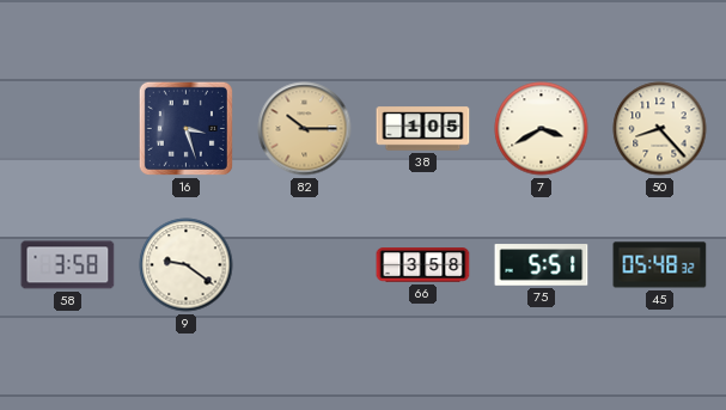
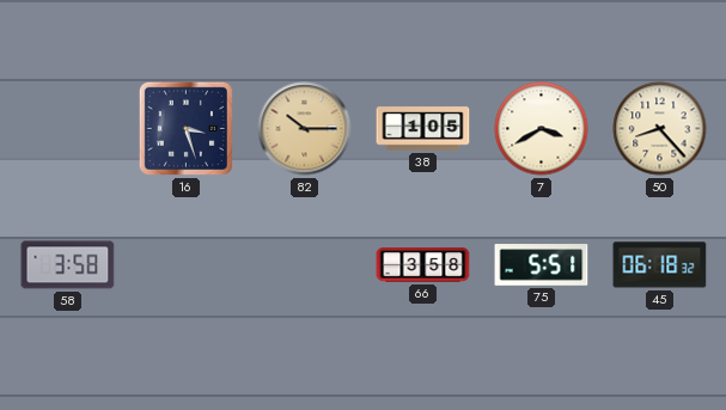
9: 9:21 -> none (187, 265)
45: 05:48 -> 06:18 (660, 265)
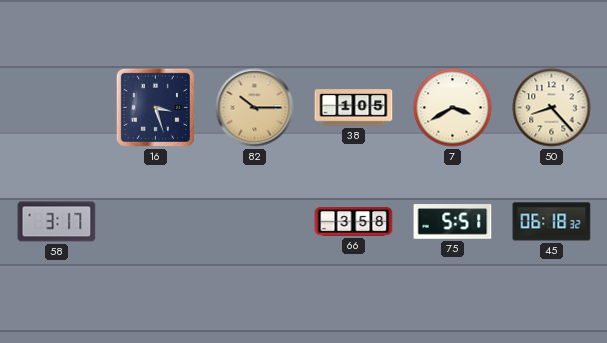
58: 3:58 -> 3:17 (57, 222)
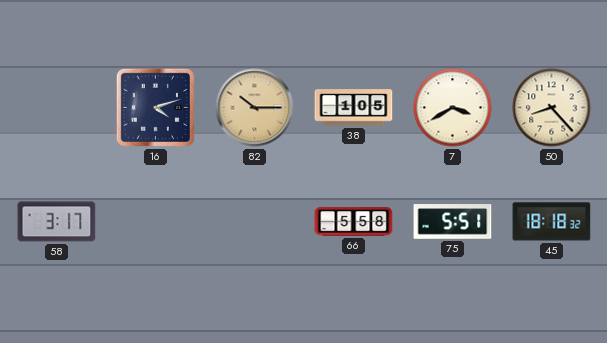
16: 3:27 -> 4:12 (155, 107)
66: 3:58 -> 5:58 (354, 222)
45: 06:18 -> 18:18 (552, 222)
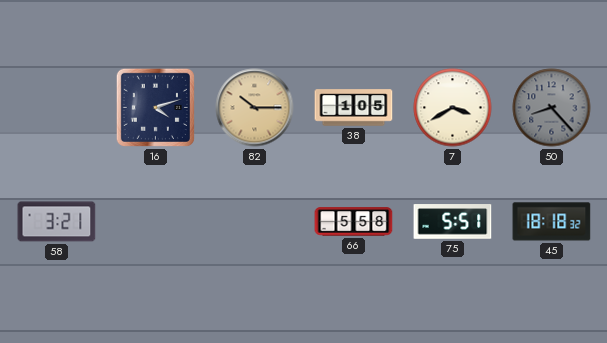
50 dial: cream -> grey (552, 108)
58: 3:17 -> 3:21 (57, 222)
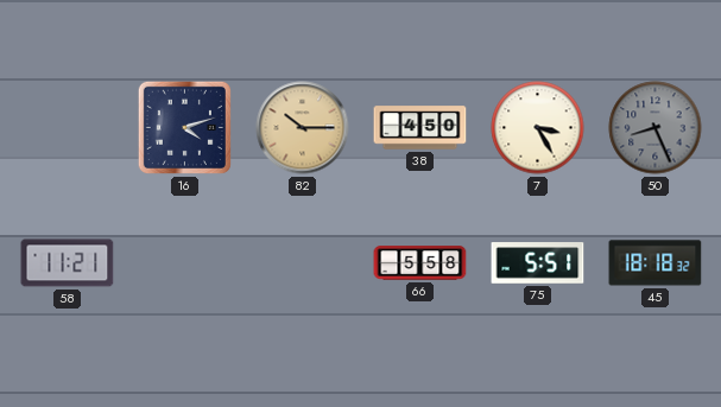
38: 1:05 -> 4:50 (420, 128)
7: 3:40 -> 3:25 (538, 128)
50: 8:23 -> 8:26 (656, 128)
58: 3:21 -> 11:21 (68, 263)
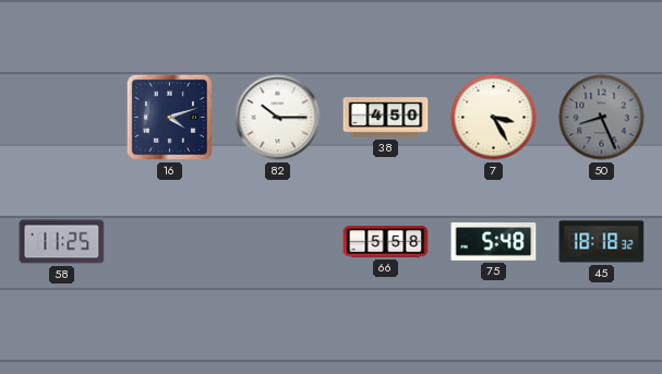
82 dial: champagne -> white (278, 118)
58: 11:21 -> 11:25 (62, 242)
75: 5:51 -> 5:48 (494, 242)
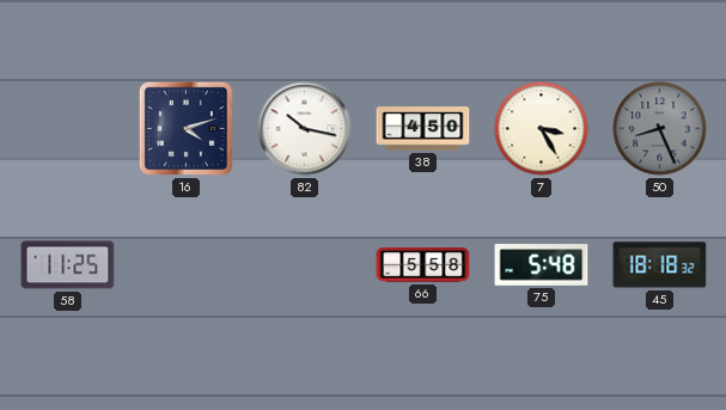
82: 10:15 -> 10:17 (305, 129)
